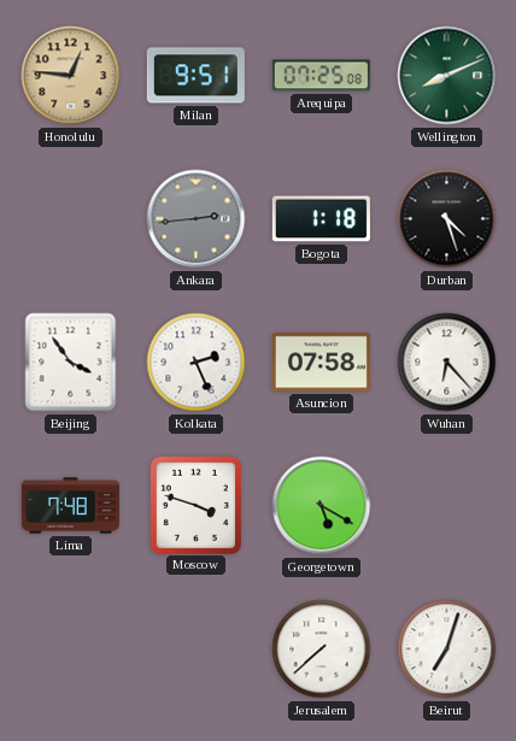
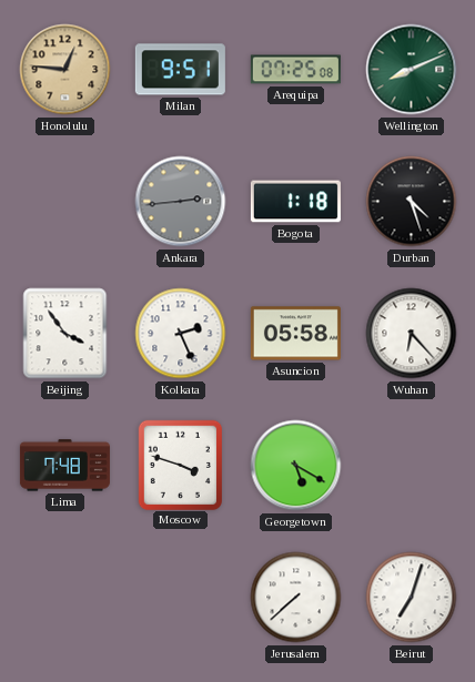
Asuncion: 07:58 -> 05:58 (295, 334)
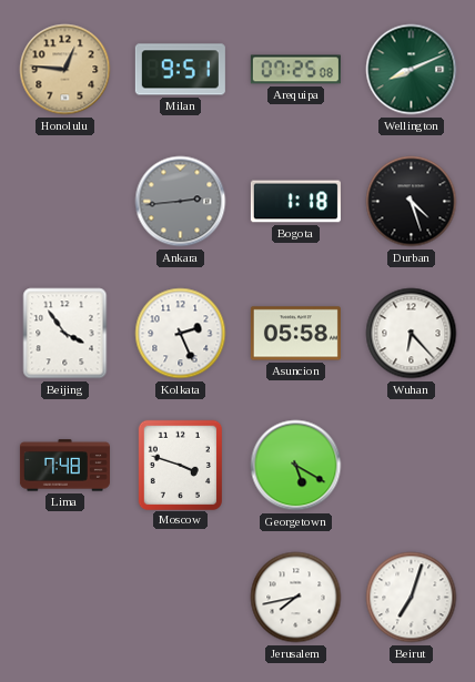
Jerusalem: 7:38 -> 7:43 (296, 598)
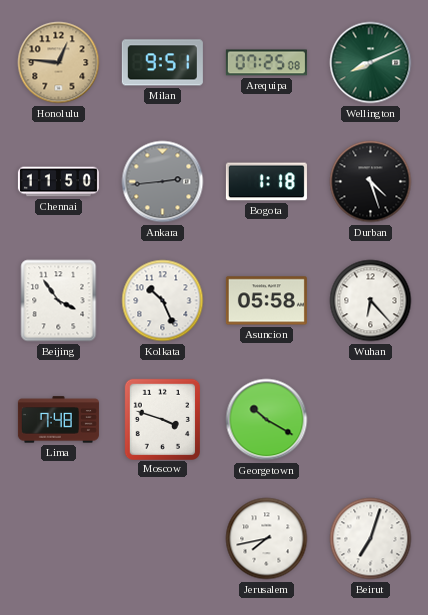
Chennai: none -> 11:50 (58, 182)
Kolkata: 2:26 -> 10:26 (163, 301)
Georgetown: 5:20 -> 10:20 (267, 420)
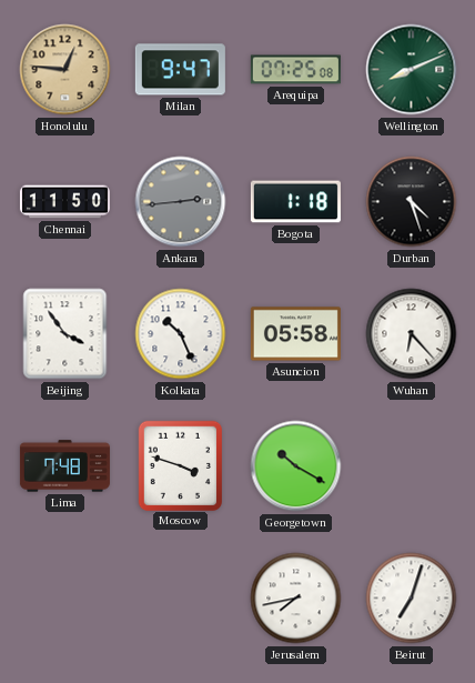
Milan: 9:51 -> 9:47 (180, 70)
